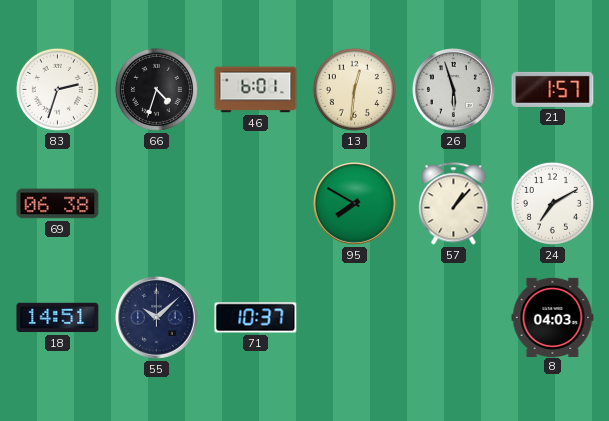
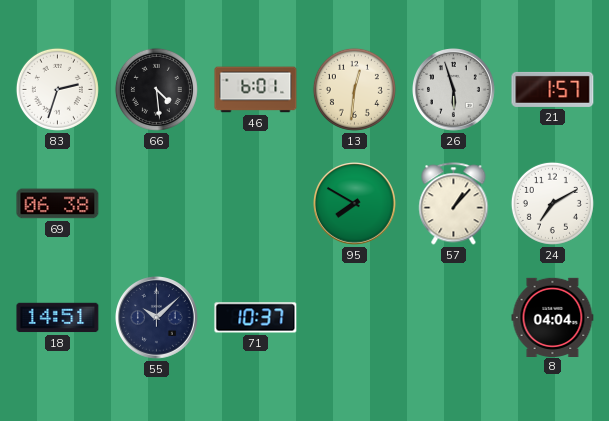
66: 4:33 -> 4:29 (156, 89)
8: 04:03 -> 04:04 (553, 317)
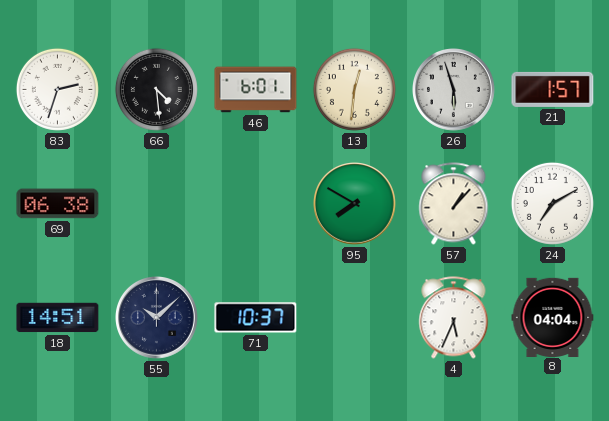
4: none -> 5:34 (454, 318)
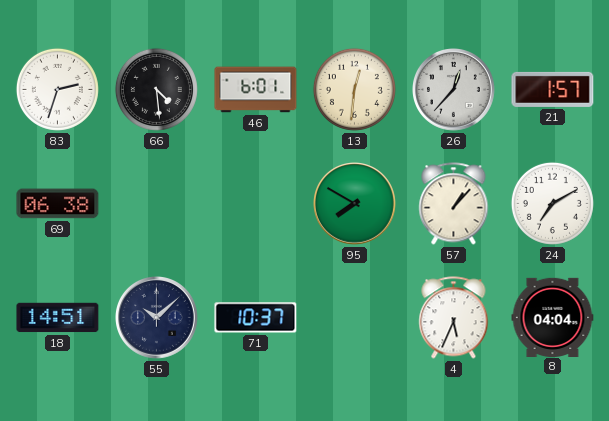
26: 5:57 -> 12:37 (454, 90)
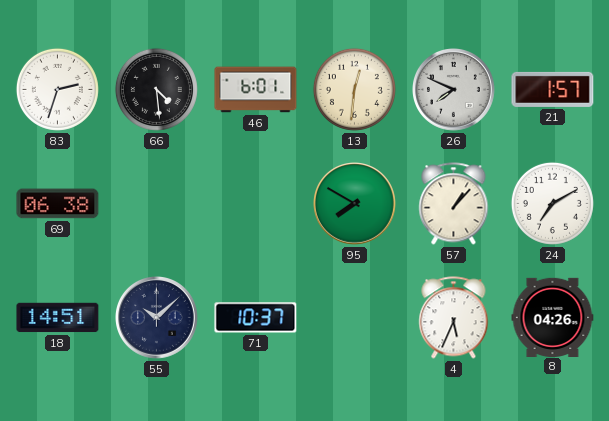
26: 12:37 -> 7:49 (454, 90)
8: 04:04 -> 04:26 (553, 317)
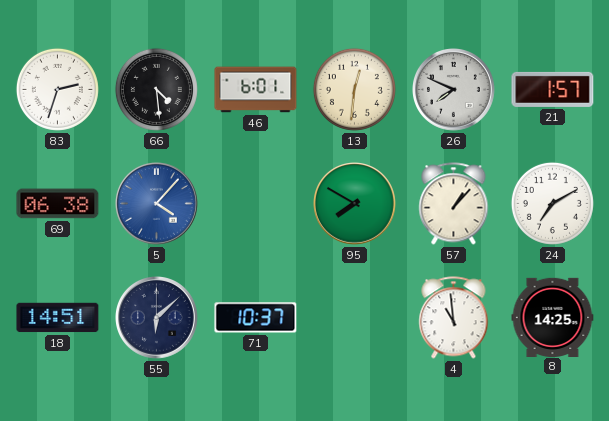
5: none -> 4:07 (157, 204)
55: 10:08 -> 6:08 (157, 318)
4: 5:34 -> 10:59 (454, 318)
8: 04:26 -> 14:25 (553, 317)
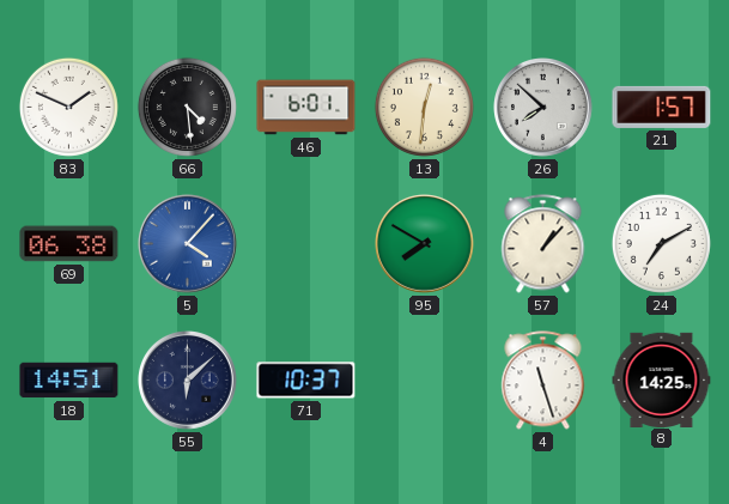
83: 2:33 -> 1:49 (68, 107)
26: 7:49 -> 7:52 (543, 108)
4: 10:59 -> 11:27 (543, 381)
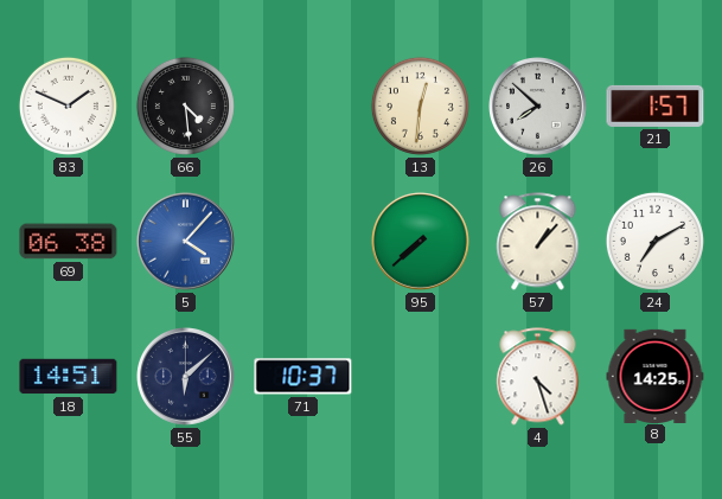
46: 6:01 -> none (306, 108)
95: 7:50 -> 7:38 (421, 242)
4: 11:27 -> 4:27 (538, 377)
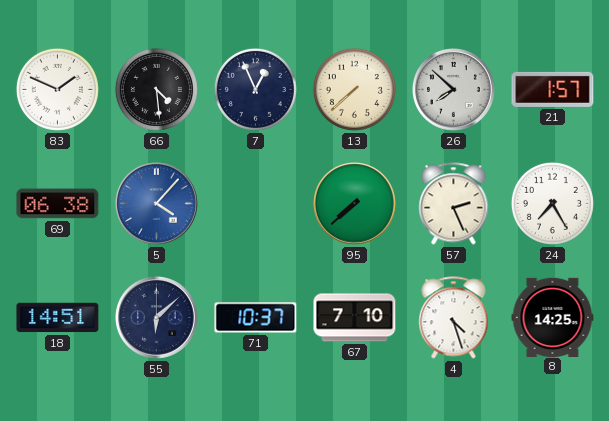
7: none -> 12:56 (255, 89)
13: 12:31 -> 7:38 (354, 89)
57: 1:07 -> 2:26 (454, 204)
24: 7:10 -> 7:25 (552, 203)
67: none -> 7:10 (355, 318)
